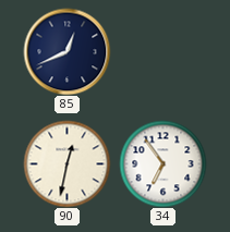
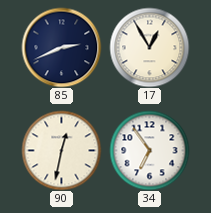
85: 12:41 -> 2:41 (61, 47)
17: none -> 12:55 (149, 47)
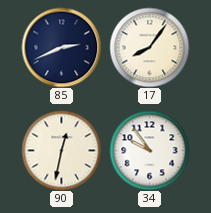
17: 12:55 -> 8:06 (149, 47)
34: 6:54 -> 9:54 (149, 150)
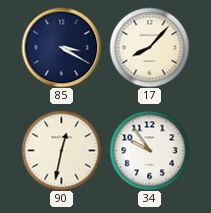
85: 2:41 -> 3:20 (61, 47)
17: 8:06 -> 8:07 (149, 47)
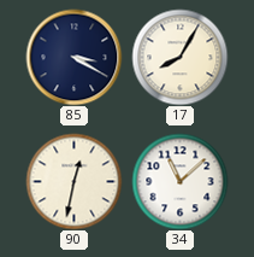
17: 8:07 -> 8:05 (179, 57)
34: 9:54 -> 11:08 (179, 181)
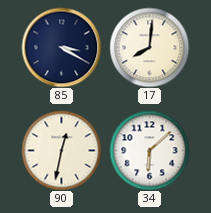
17: 8:05 -> 8:01 (149, 47)
34: 11:08 -> 6:08 (149, 150)
